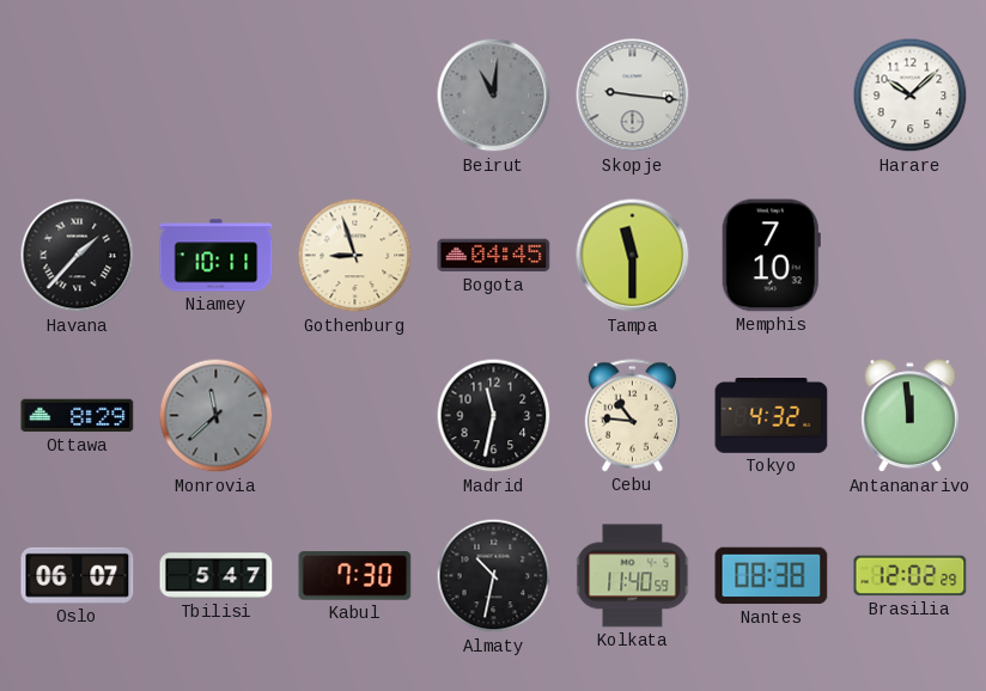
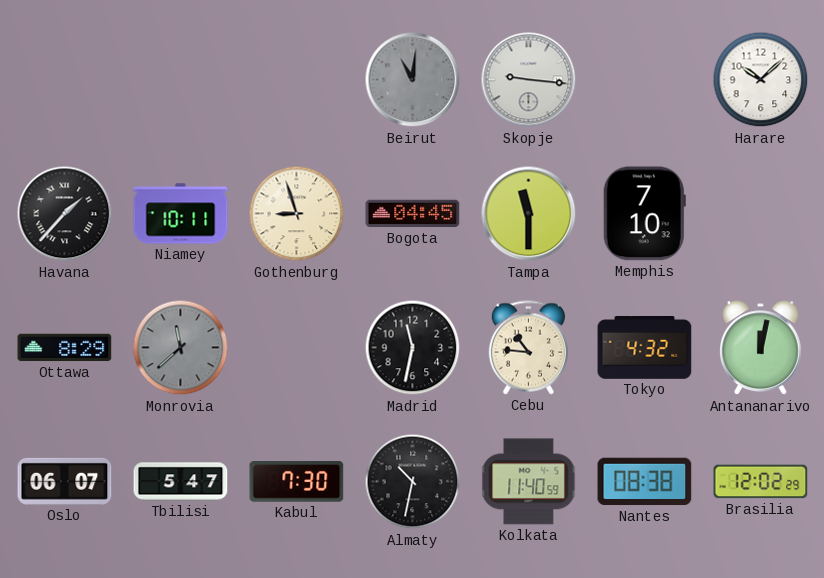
Antananarivo: 11:59 -> 12:02 (761, 348)
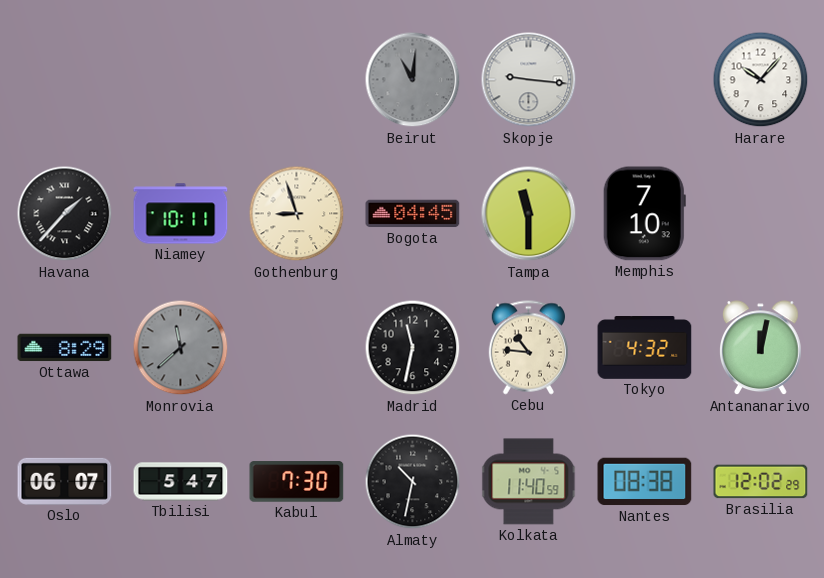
Harare: 10:08 -> 10:07 (761, 80)
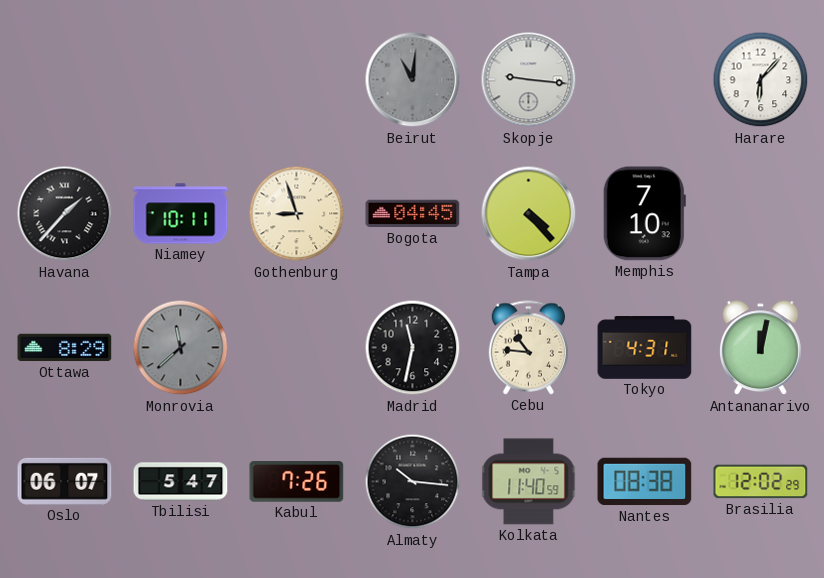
Harare: 10:07 -> 6:07 (761, 80)
Tampa: 11:30 -> 4:23 (529, 214)
Tokyo: 4:32 -> 4:31 (645, 348)
Kabul: 7:30 -> 7:26 (297, 482)
Almaty: 10:32 -> 10:16 (413, 482)
